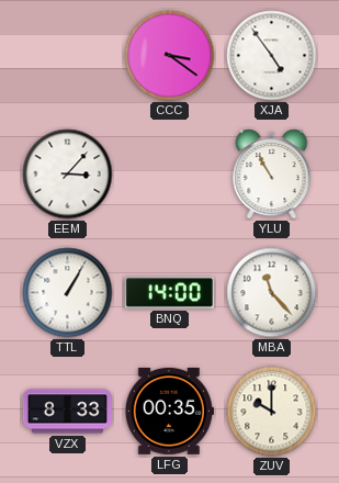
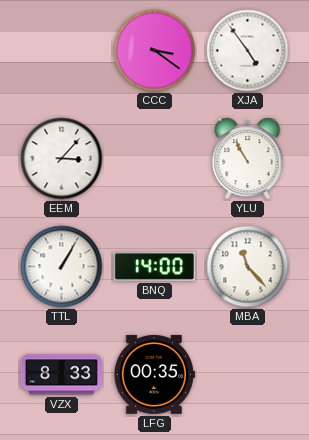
ZUV: 10:00 -> none (272, 412)
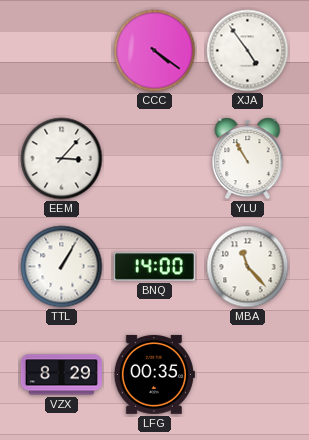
CCC: 3:21 -> 4:21 (155, 51)
VZX: 8:33 -> 8:29 (61, 375)
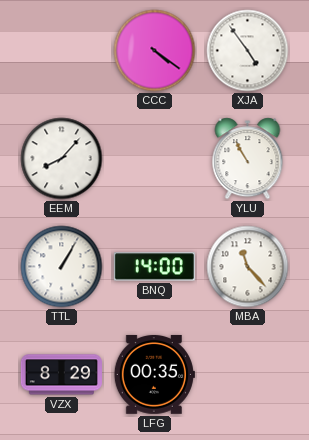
EEM: 3:07 -> 8:07 (62, 159)
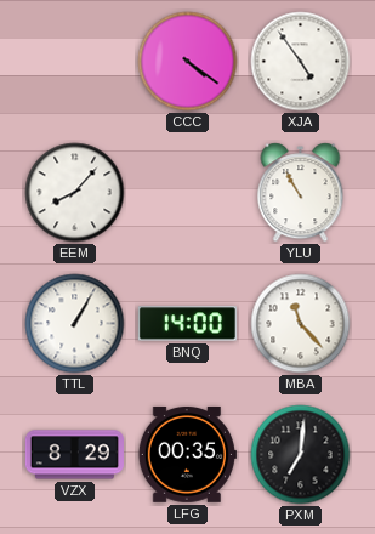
PXM: none -> 7:01 (301, 455)
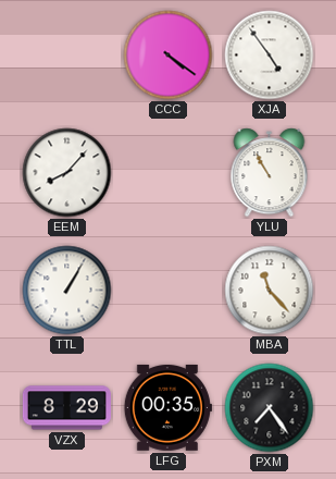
BNQ: 14:00 -> none (187, 324)
PXM: 7:01 -> 7:24 (270, 408)
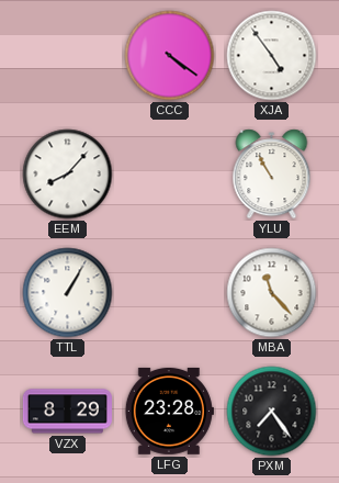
LFG: 00:35 -> 23:28 (169, 412)
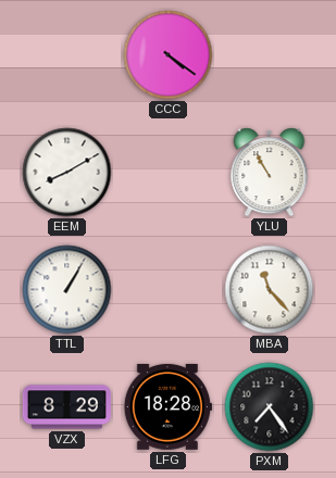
XJA: 4:54 -> none (272, 56)
EEM: 8:07 -> 8:10 (67, 173)
LFG: 23:28 -> 18:28 (167, 407)
